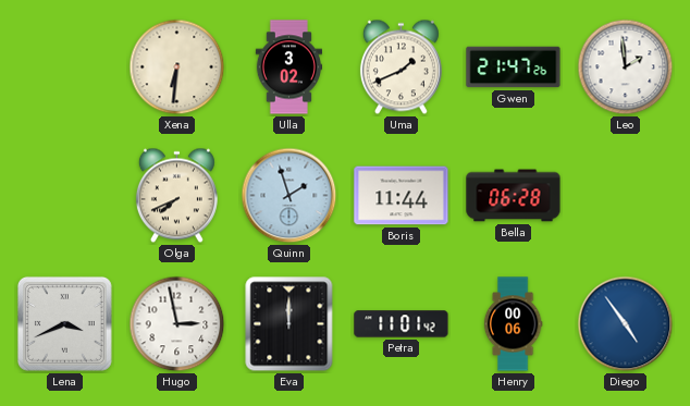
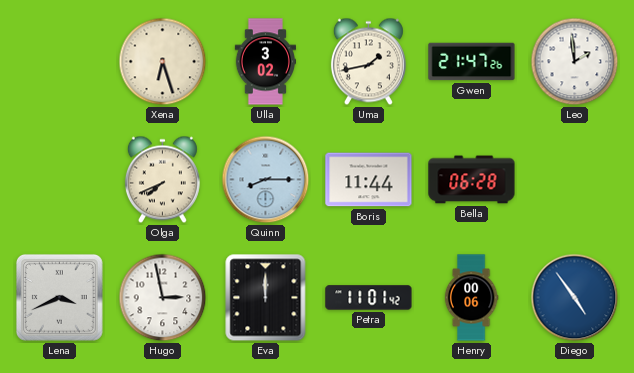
Xena: 6:31 -> 6:27 (163, 62)
Uma: 1:41 -> 1:43 (368, 62)
Quinn: 1:57 -> 8:15 (266, 180)
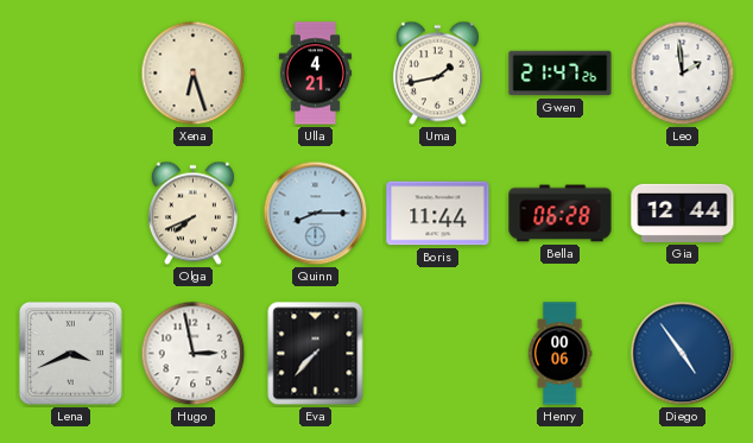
Ulla: 3:02 -> 4:21 (315, 74)
Gia: none -> 12:44 (683, 213)
Eva: 12:00 -> 7:37 (316, 354)
Petra: 11:01 -> none (369, 298)
